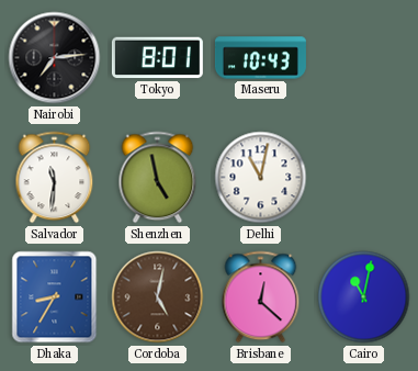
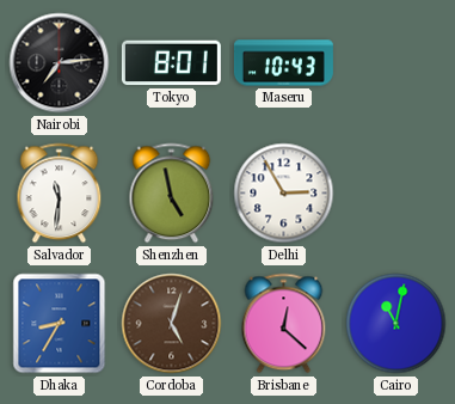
Delhi: 11:02 -> 2:55 (284, 194)
Cordoba: 5:02 -> 5:03 (172, 324)
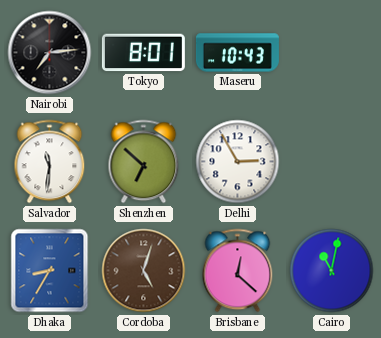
Shenzhen: 4:58 -> 6:52 (144, 162)
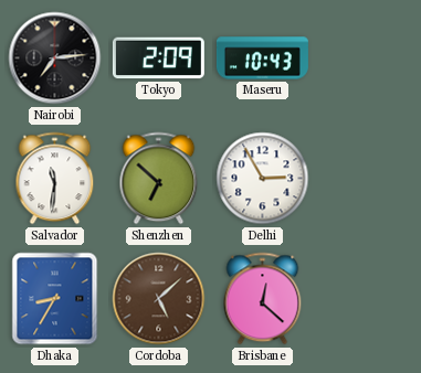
Tokyo: 8:01 -> 2:09 (158, 58)
Cordoba: 5:03 -> 5:08 (159, 299)
Cairo: 11:02 -> none (332, 271)
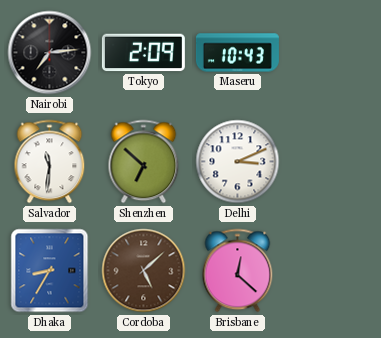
Delhi: 2:55 -> 3:11 (238, 162)
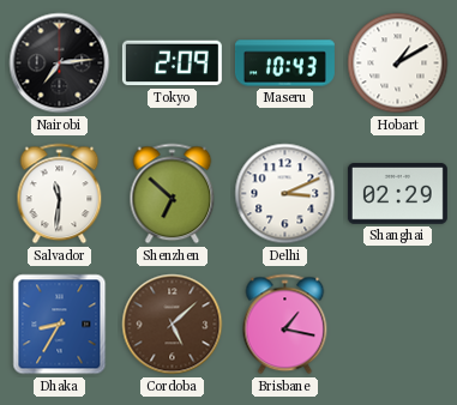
Hobart: none -> 1:10 (398, 64)
Shanghai: none -> 02:29 (397, 194)
Brisbane: 12:22 -> 1:17 (285, 325)
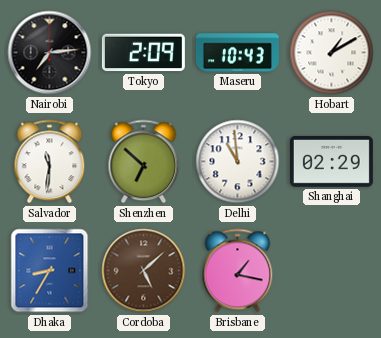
Delhi: 3:11 -> 10:59 (238, 162)
